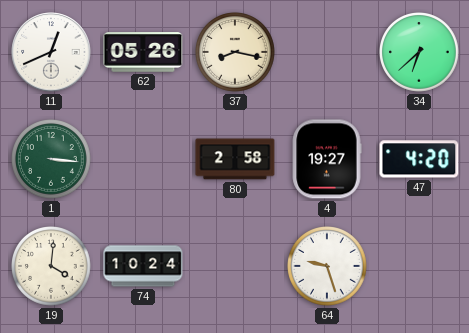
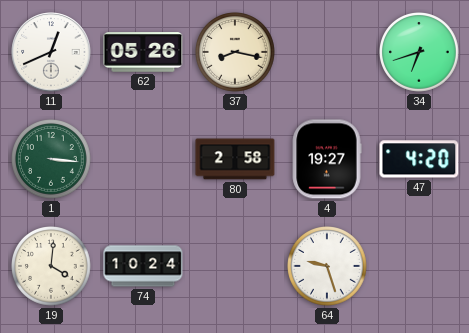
34: 6:38 -> 6:42 (420, 53)
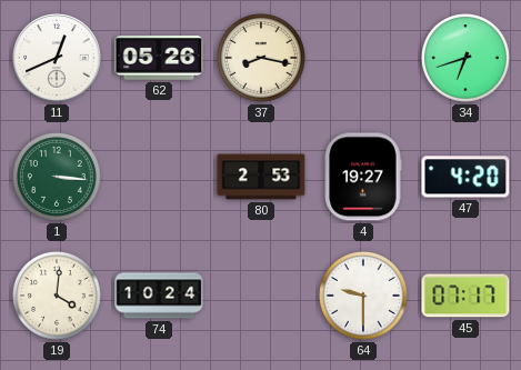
80: 2:58 -> 2:53 (261, 177)
64: 9:27 -> 9:30 (364, 297)
45: none -> 07:17 (465, 296)
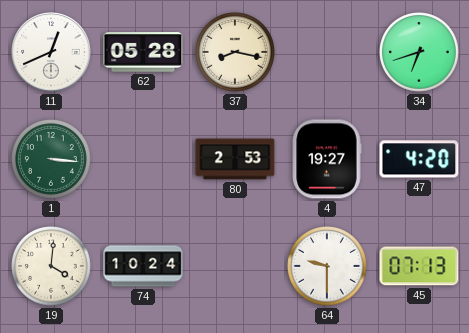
62: 05:26 -> 05:28 (143, 52)
45: 07:17 -> 07:13 (419, 266)
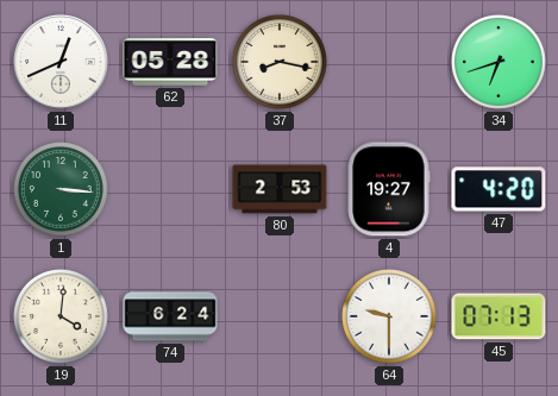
74: 10:24 -> 6:24 (170, 316)
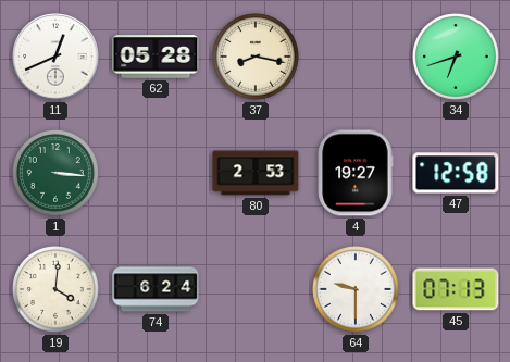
47: 4:20 -> 12:58 (456, 173)
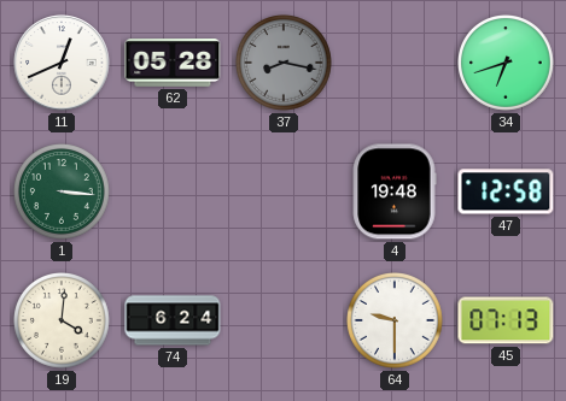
37 dial: cream -> grey (285, 64)
80: 2:53 -> none (256, 173)
4: 19:27 -> 19:48 (395, 191)
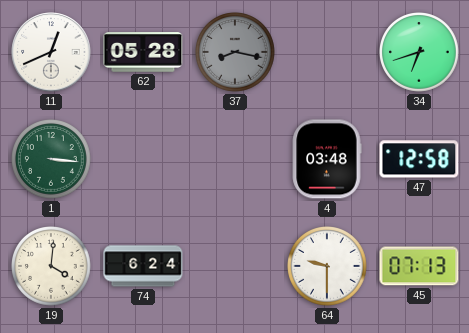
4: 19:48 -> 03:48 (327, 159)
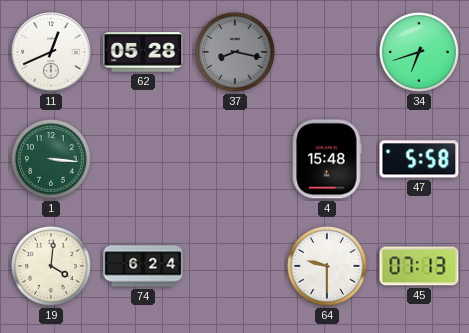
4: 03:48 -> 15:48 (327, 159)
47: 12:58 -> 5:58 (419, 159)
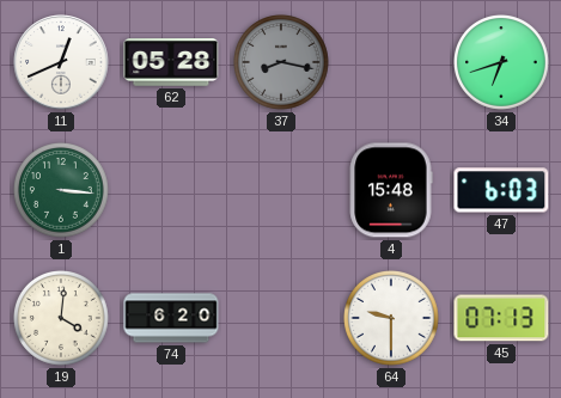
47: 5:58 -> 6:03 (501, 190)
74: 6:24 -> 6:20 (171, 318)
